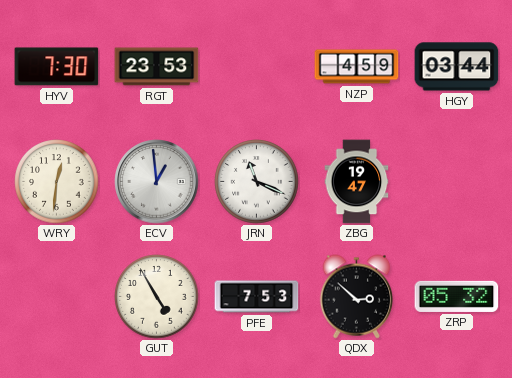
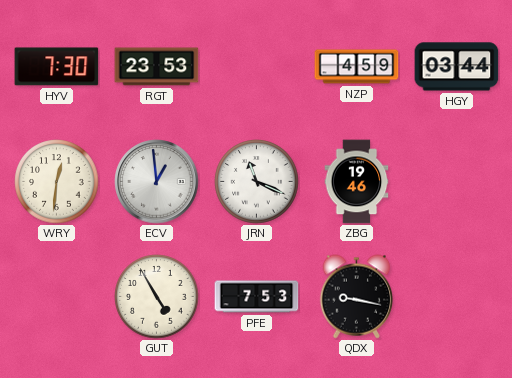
ZBG: 19:47 -> 19:46 (357, 182)
QDX: 2:52 -> 9:17 (357, 297)
ZRP: 05:32 -> none (457, 296)
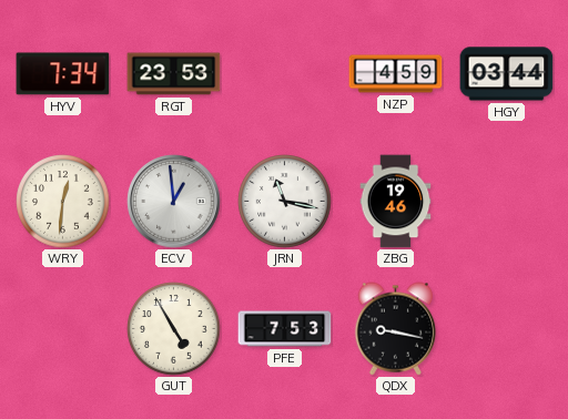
HYV: 7:30 -> 7:34 (63, 74)
JRN: 11:19 -> 11:17 (285, 202)
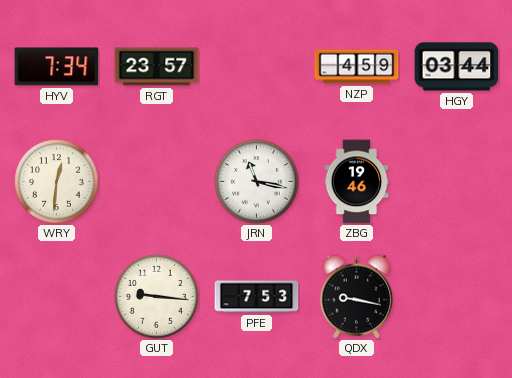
RGT: 23:53 -> 23:57 (157, 67)
ECV: 12:59 -> none (174, 202)
GUT: 4:55 -> 9:16 (157, 297)
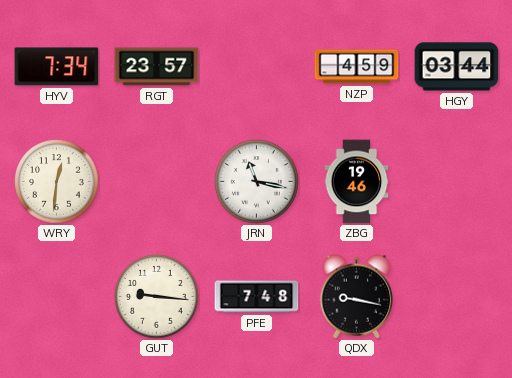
PFE: 7:53 -> 7:48 (257, 297)
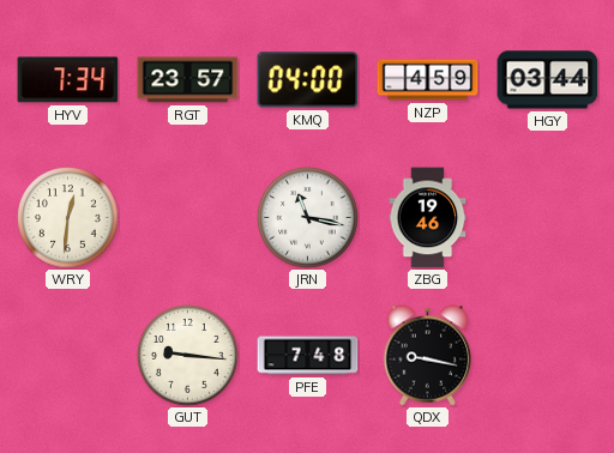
KMQ: none -> 04:00 (308, 80)
